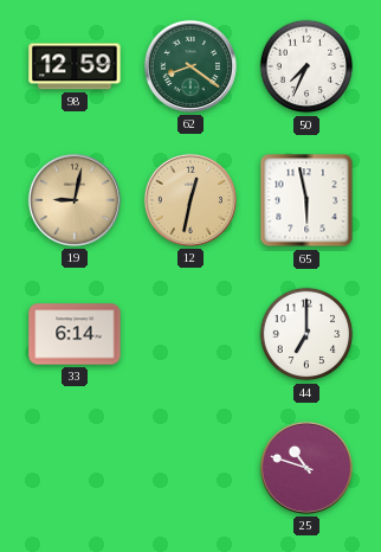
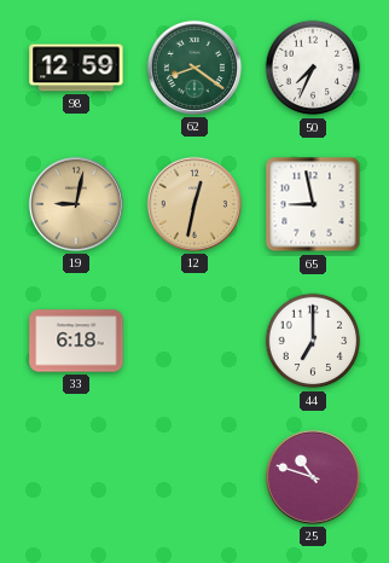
65: 5:58 -> 8:58 (313, 204)
33: 6:14 -> 6:18 (76, 341)
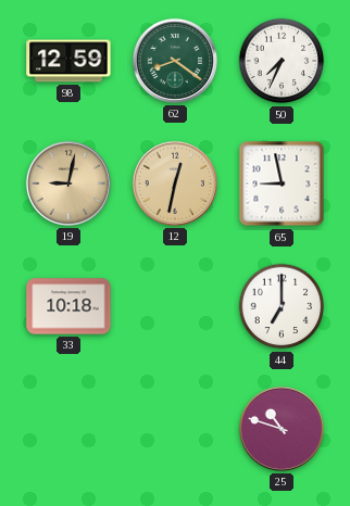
33: 6:18 -> 10:18 (68, 306)
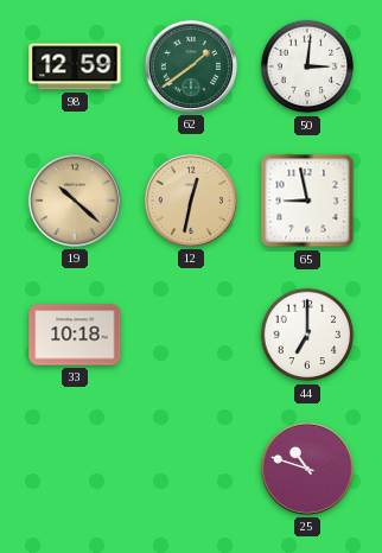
62: 8:21 -> 1:39 (191, 66)
50: 7:34 -> 3:01 (307, 66)
19: 9:02 -> 10:22 (75, 201)
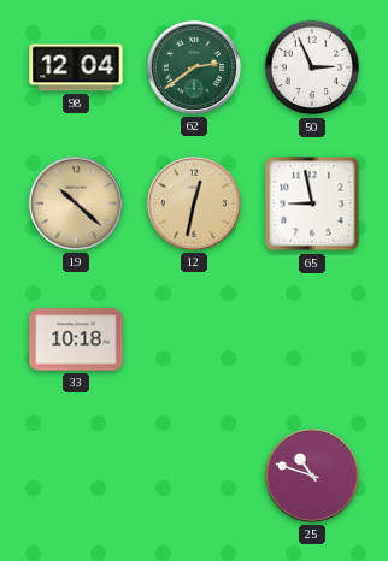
98: 12:59 -> 12:04 (76, 67)
62: 1:39 -> 2:39 (194, 67)
50: 3:01 -> 2:56 (312, 67)
44: 7:00 -> none (307, 335)
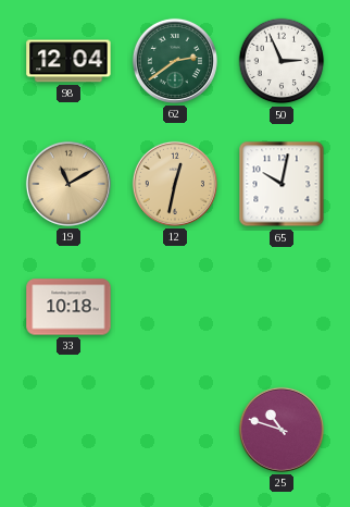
19: 10:22 -> 11:10 (68, 184)
65: 8:58 -> 10:02 (282, 184)
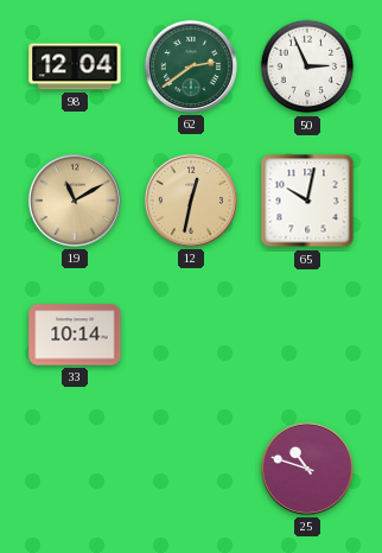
33: 10:18 -> 10:14 (75, 335)
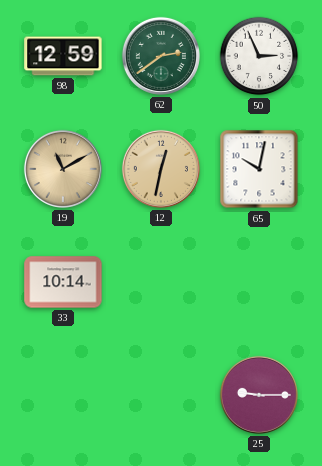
98: 12:04 -> 12:59 (63, 56)
25: 10:48 -> 9:15 (259, 395)
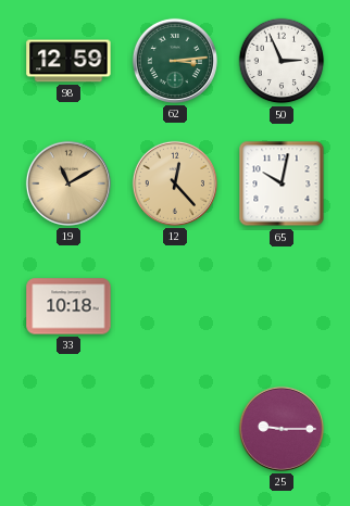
62: 2:39 -> 3:14 (175, 61)
12: 12:32 -> 12:23 (175, 184)
33: 10:14 -> 10:18 (68, 306)
